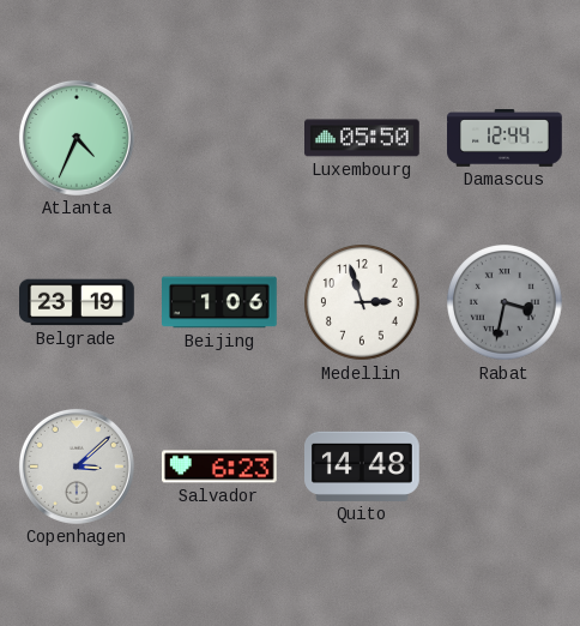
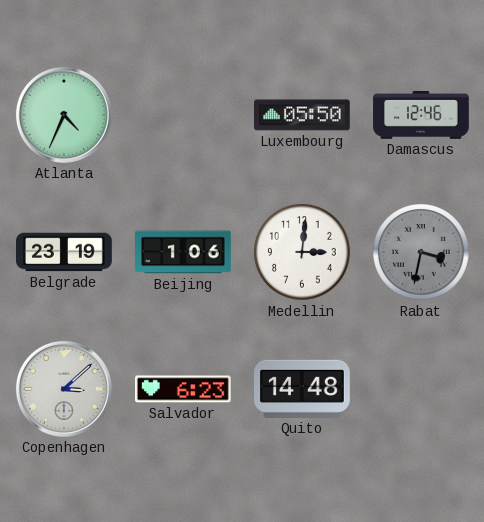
Damascus: 12:44 -> 12:46 (421, 115)
Medellin: 2:57 -> 3:01 (302, 252)
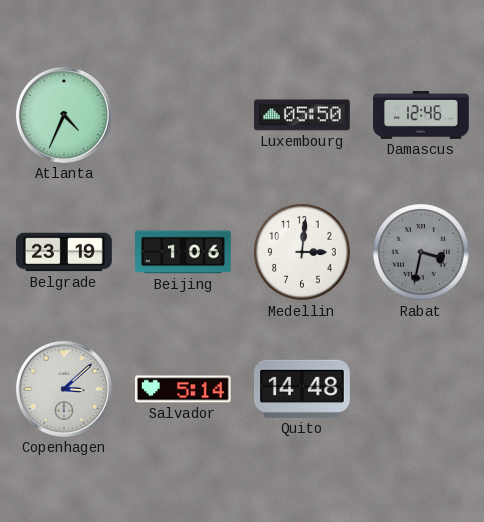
Salvador: 6:23 -> 5:14 (184, 389)
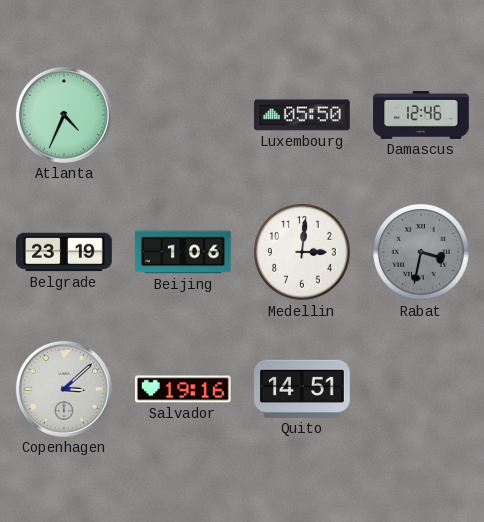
Salvador: 5:14 -> 19:16 (184, 389)
Quito: 14:48 -> 14:51 (303, 389)
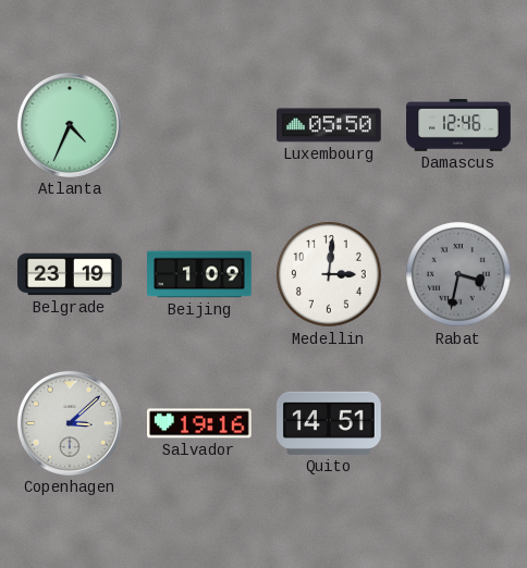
Beijing: 1:06 -> 1:09 (200, 274)
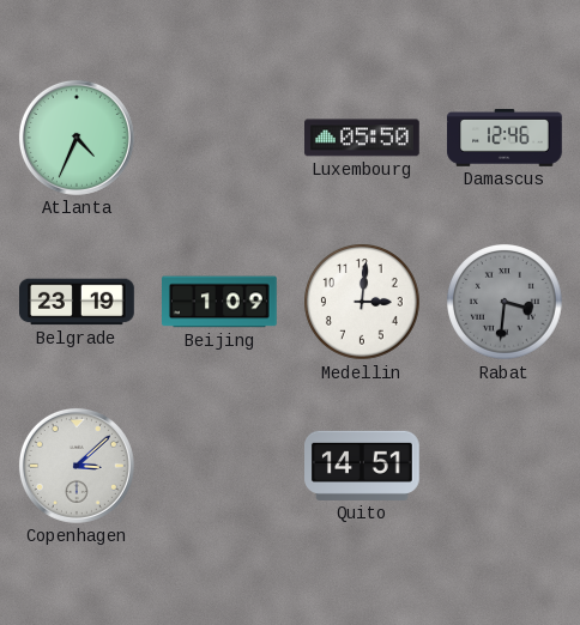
Rabat: 3:32 -> 3:31 (505, 302)
Salvador: 19:16 -> none (200, 423)
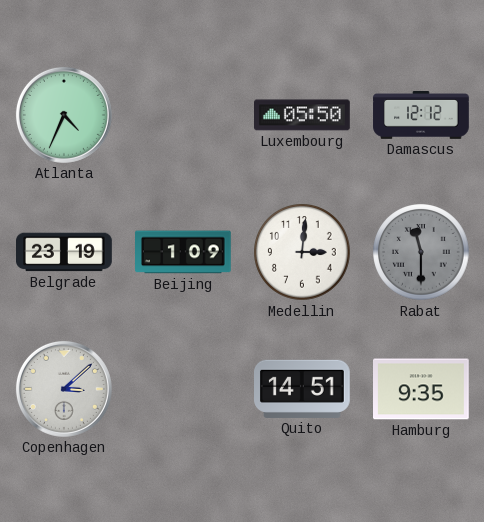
Damascus: 12:46 -> 12:12 (421, 115)
Rabat: 3:31 -> 11:30 (421, 252)
Hamburg: none -> 9:35 (422, 389)
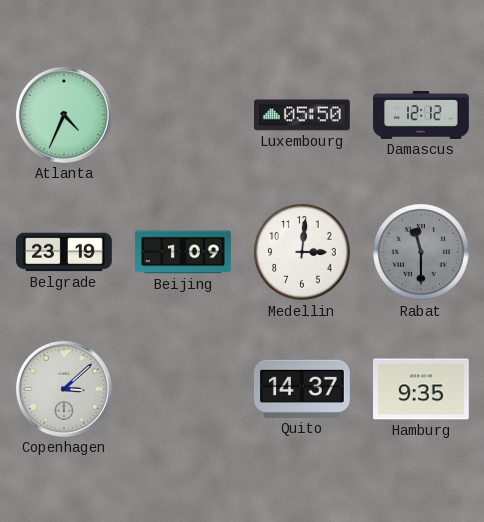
Quito: 14:51 -> 14:37 (303, 389)
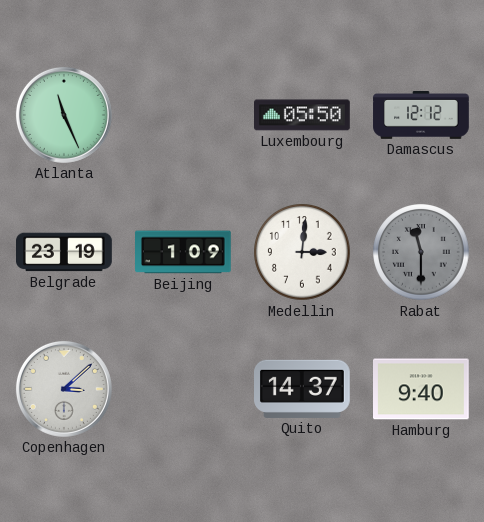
Atlanta: 4:34 -> 11:26 (64, 115)
Hamburg: 9:35 -> 9:40 (422, 389)
